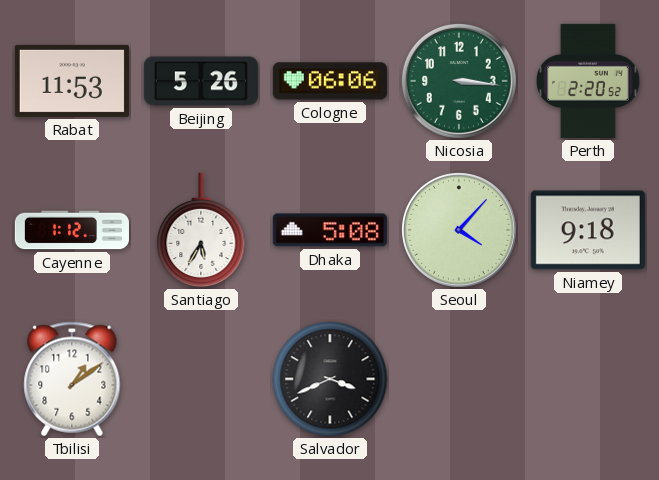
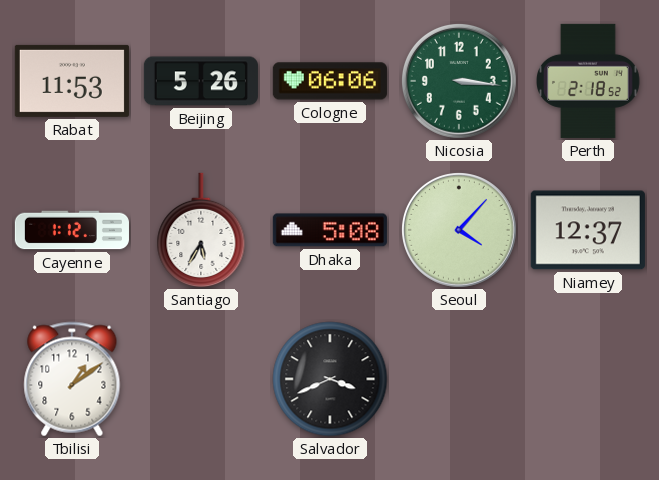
Perth: 2:20 -> 2:18 (589, 81)
Niamey: 9:18 -> 12:37 (588, 230)
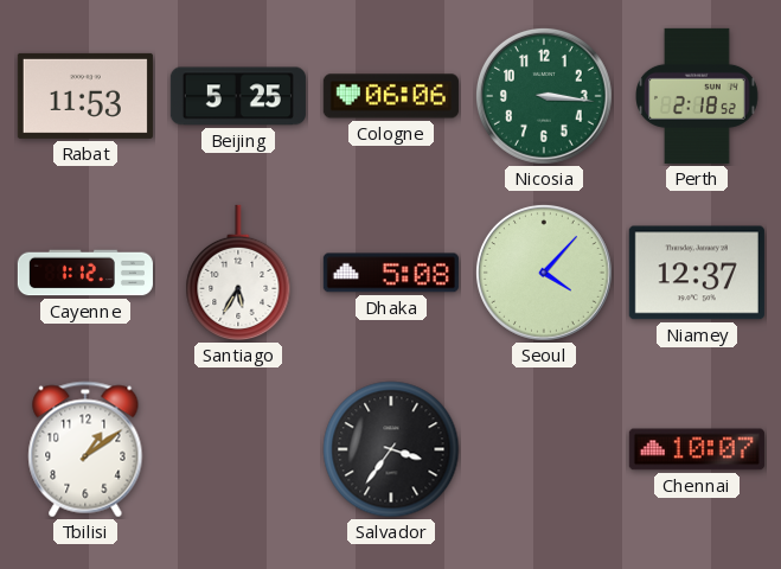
Beijing: 5:26 -> 5:25 (238, 96)
Salvador: 3:41 -> 3:36 (391, 449)
Chennai: none -> 10:07 (697, 449)
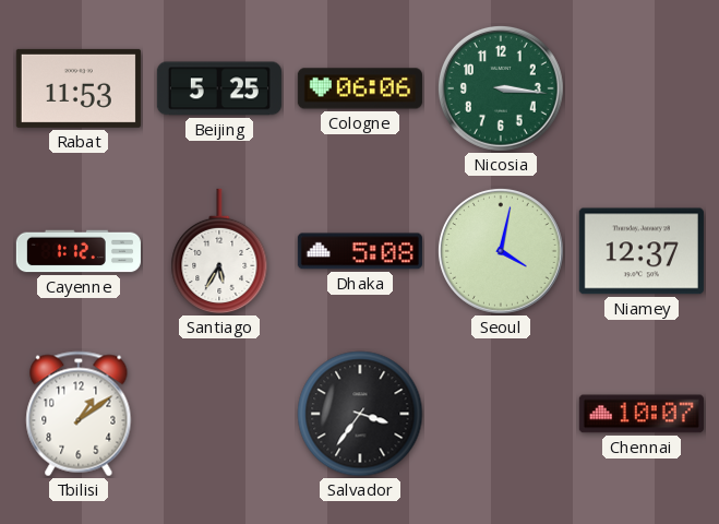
Perth: 2:18 -> none (698, 96)
Seoul: 4:07 -> 4:02 (501, 251)
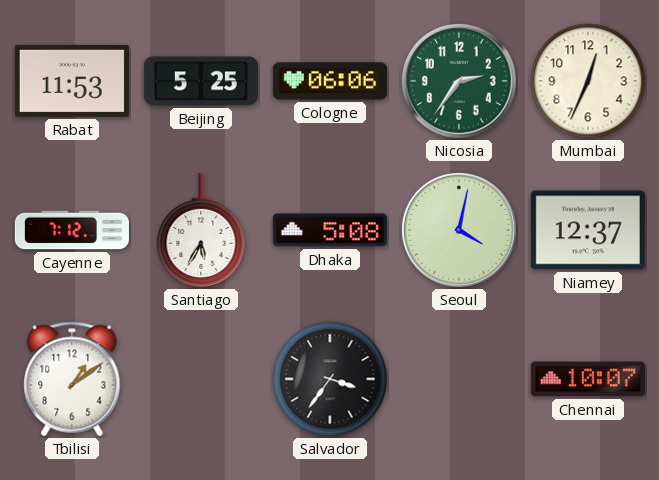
Nicosia: 3:16 -> 2:36 (459, 81)
Mumbai: none -> 12:34 (588, 81)
Cayenne: 1:12 -> 7:12 (72, 230)
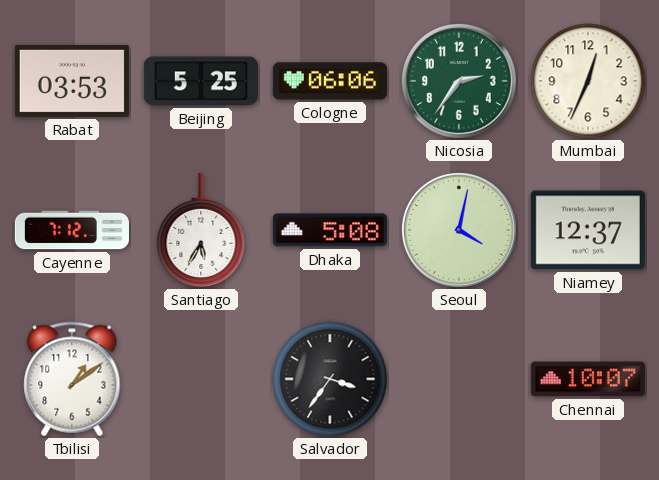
Rabat: 11:53 -> 03:53 (72, 81)
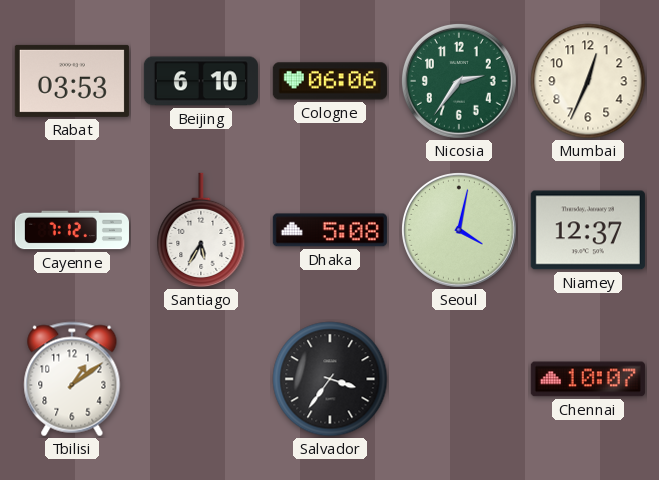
Beijing: 5:25 -> 6:10 (201, 81)
